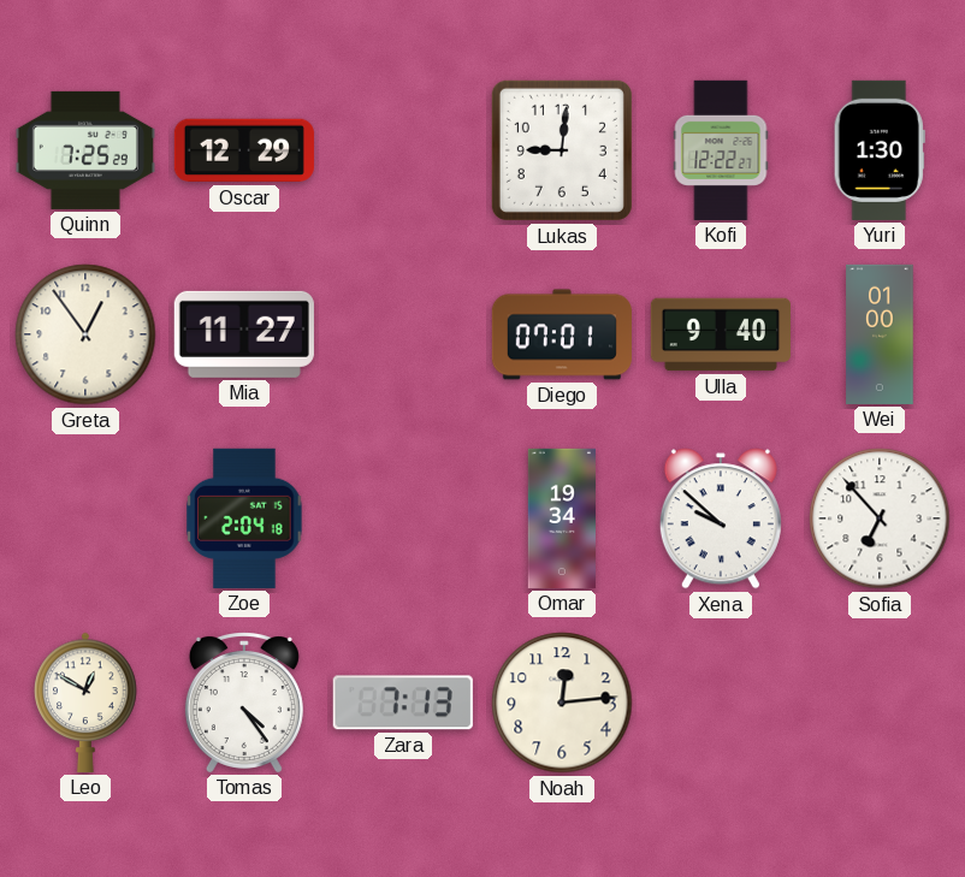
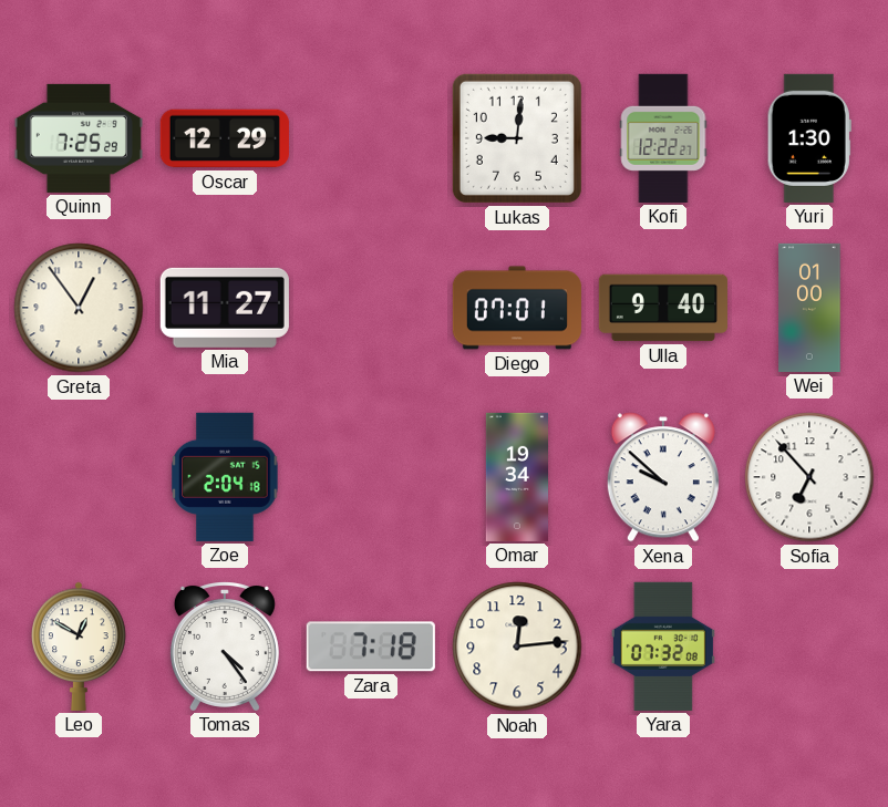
Zara: 7:13 -> 7:18 (371, 646)
Yara: none -> 07:32 (663, 646)
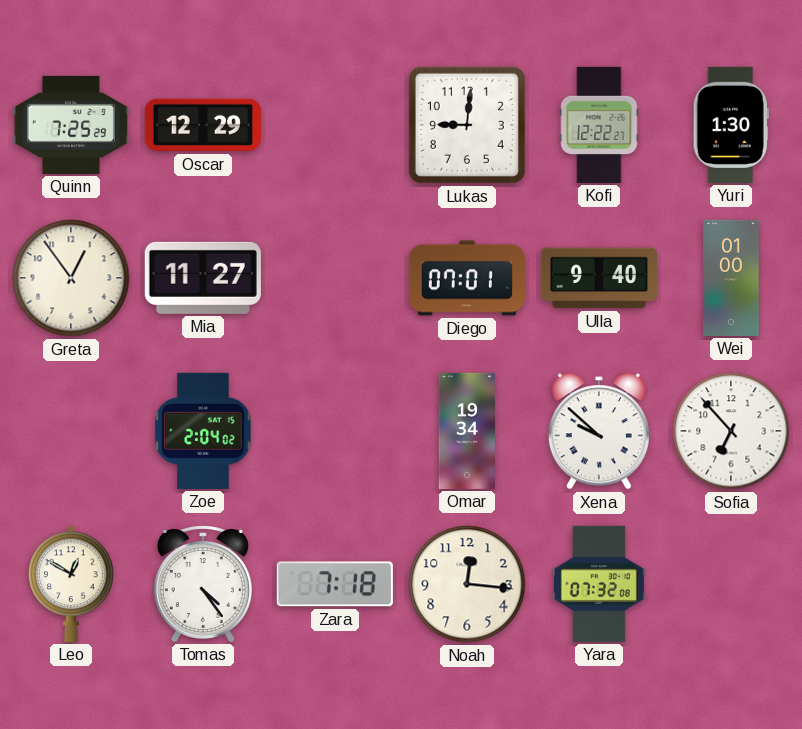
Zoe: 2:04:18 -> 2:04:02 (203, 431)
Noah: 12:14 -> 12:16 (467, 584)
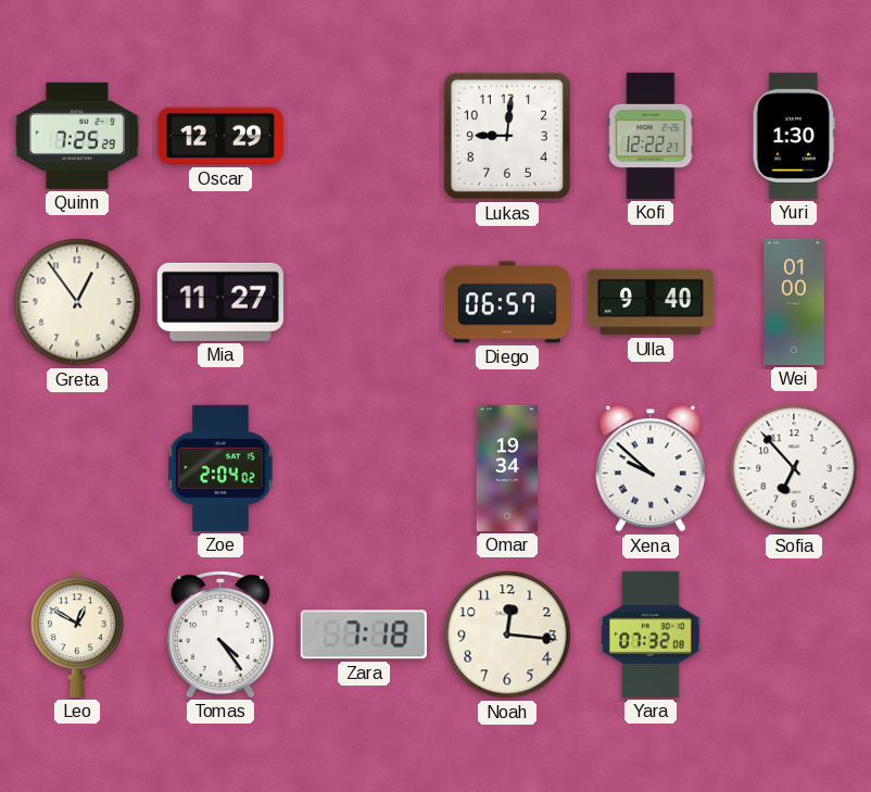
Diego: 07:01 -> 06:57 (507, 302)
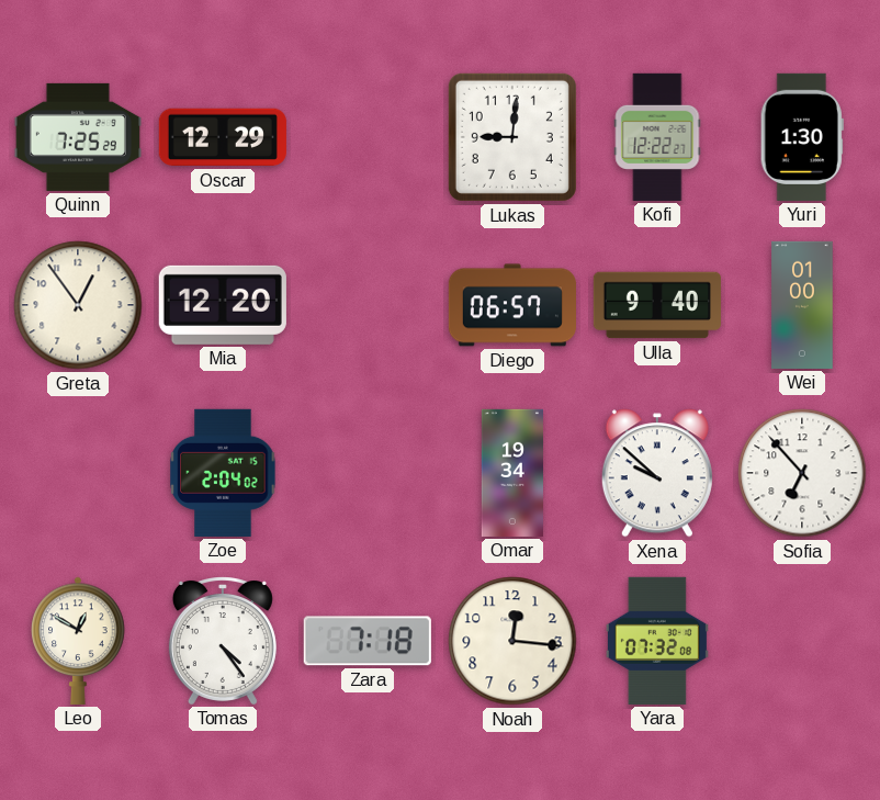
Mia: 11:27 -> 12:20 (223, 305)
